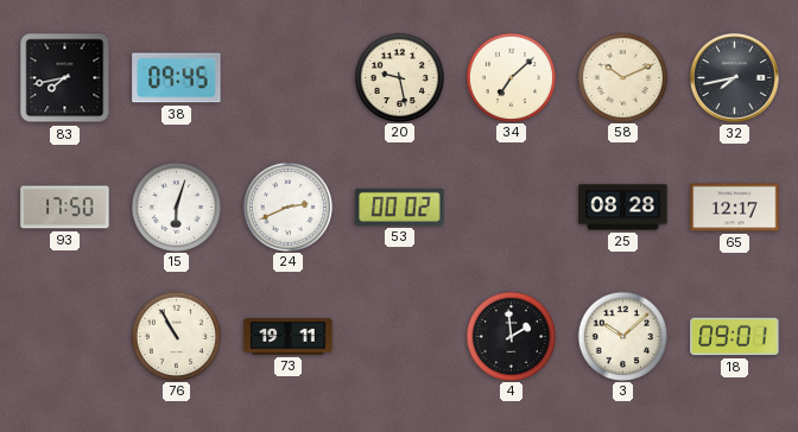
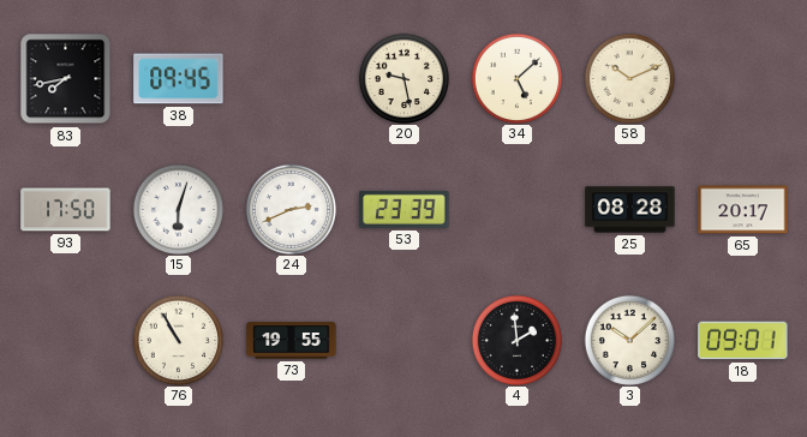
34: 7:08 -> 5:08 (516, 78)
32: 7:43 -> none (735, 78)
53: 00:02 -> 23:39 (405, 209)
65: 12:17 -> 20:17 (743, 210)
73: 19:11 -> 19:55 (292, 341)
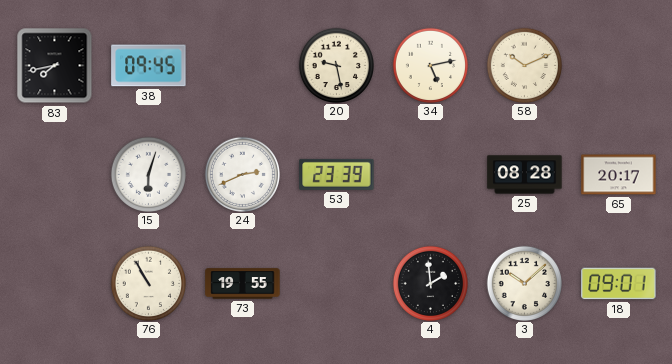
34: 5:08 -> 5:13 (430, 65)
93: 17:50 -> none (66, 210)
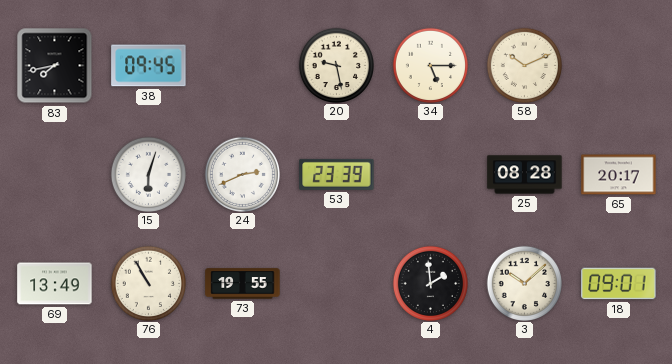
34: 5:13 -> 5:15 (430, 65)
69: none -> 13:49 (55, 284)
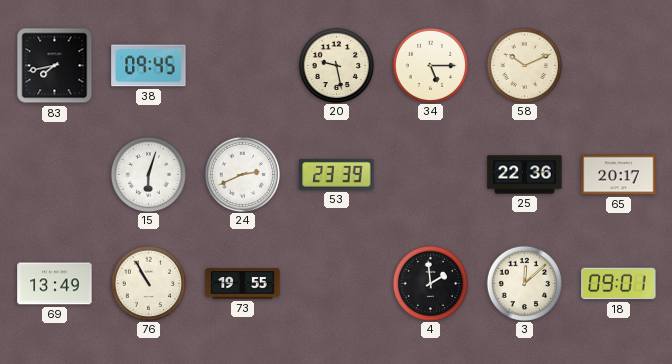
25: 08:28 -> 22:36 (525, 175)
3: 10:08 -> 12:08 (524, 283)
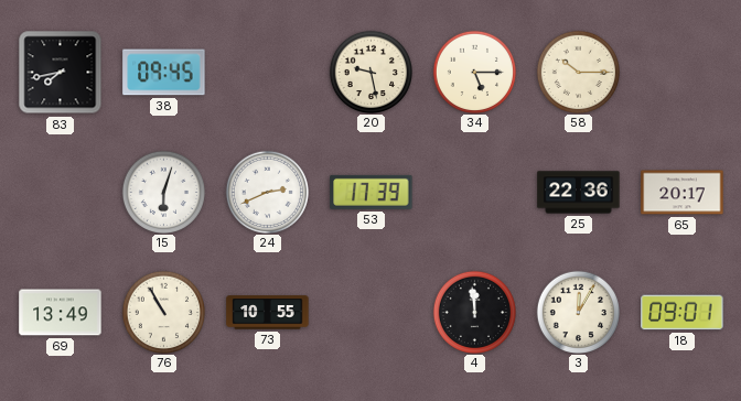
58: 10:11 -> 10:15 (578, 72)
53: 23:39 -> 17:39 (372, 192)
73: 19:55 -> 10:55 (268, 313)
4: 1:59 -> 11:59 (474, 312)
3: 12:08 -> 12:05 (578, 312)
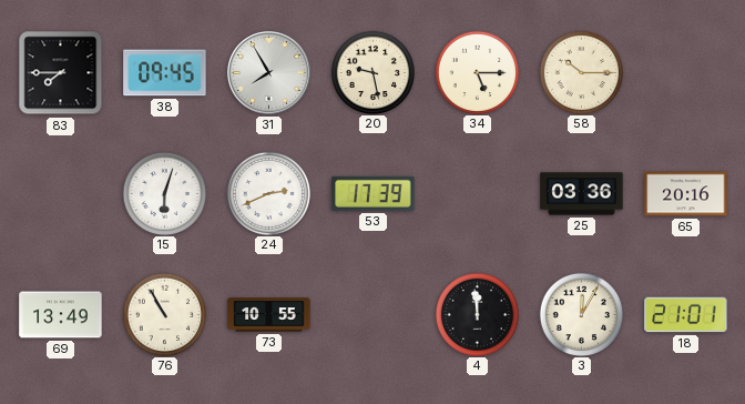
83: 7:43 -> 7:45 (61, 73)
31: none -> 7:55 (269, 73)
25: 22:36 -> 03:36 (582, 194)
65: 20:17 -> 20:16 (686, 194)
18: 09:01 -> 21:01 (686, 315)
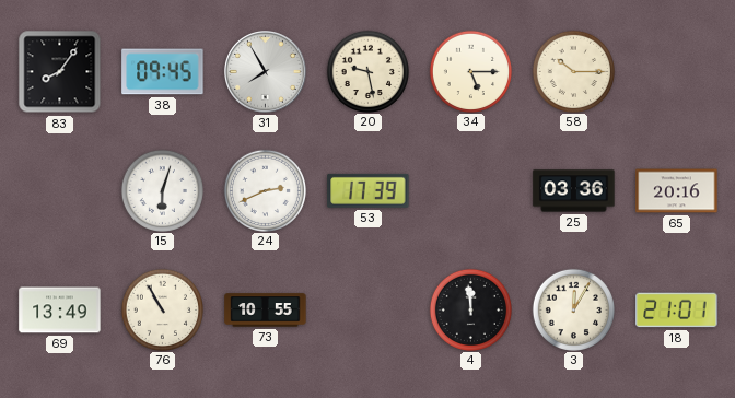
83: 7:45 -> 8:06 (60, 72)
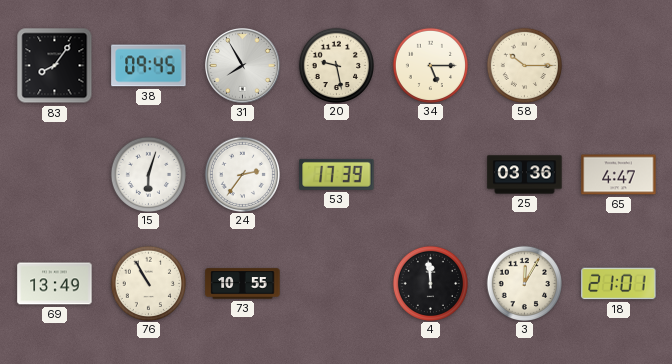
24: 2:41 -> 2:36 (242, 174)
65: 20:16 -> 4:47 (619, 175)
